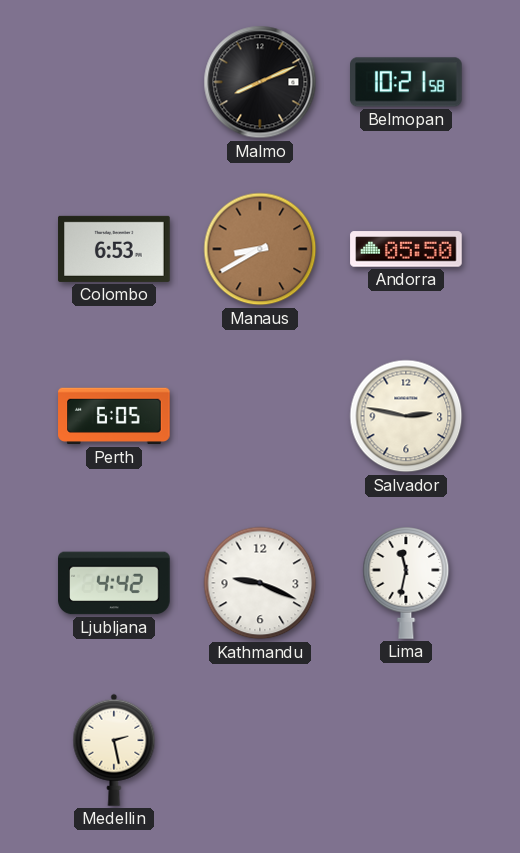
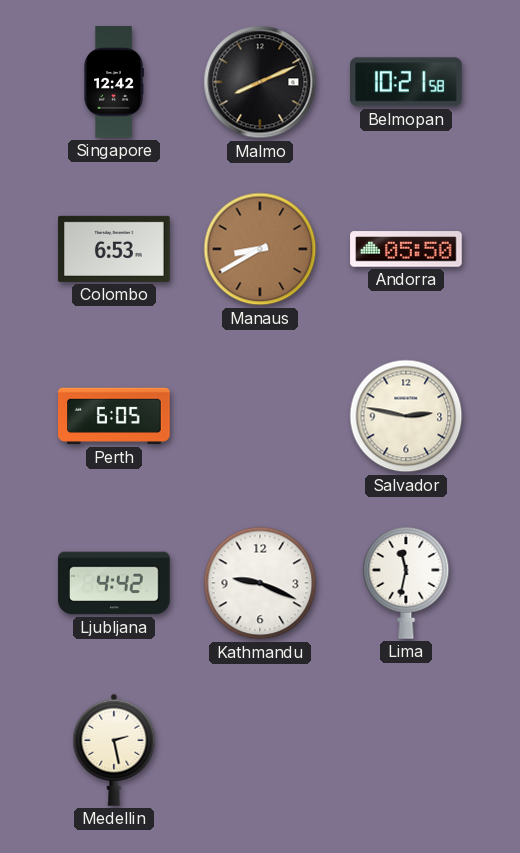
Singapore: none -> 12:42 (114, 82)
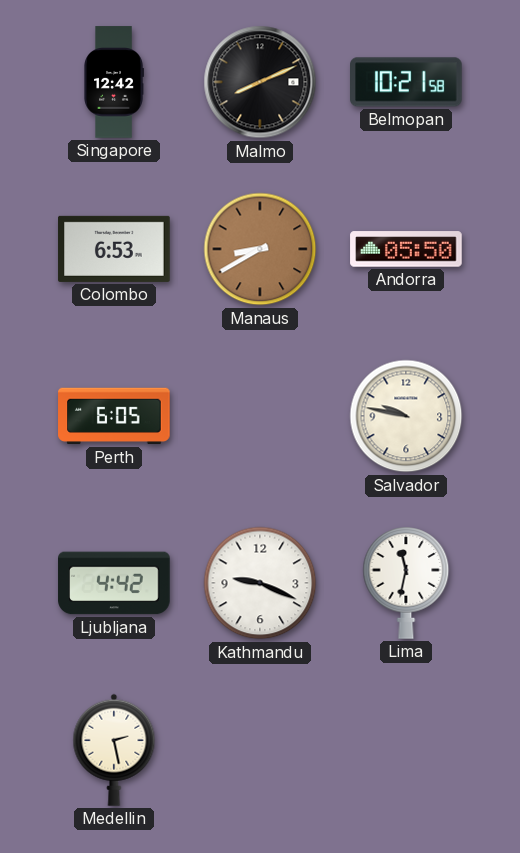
Salvador: 2:47 -> 9:47 (406, 416)
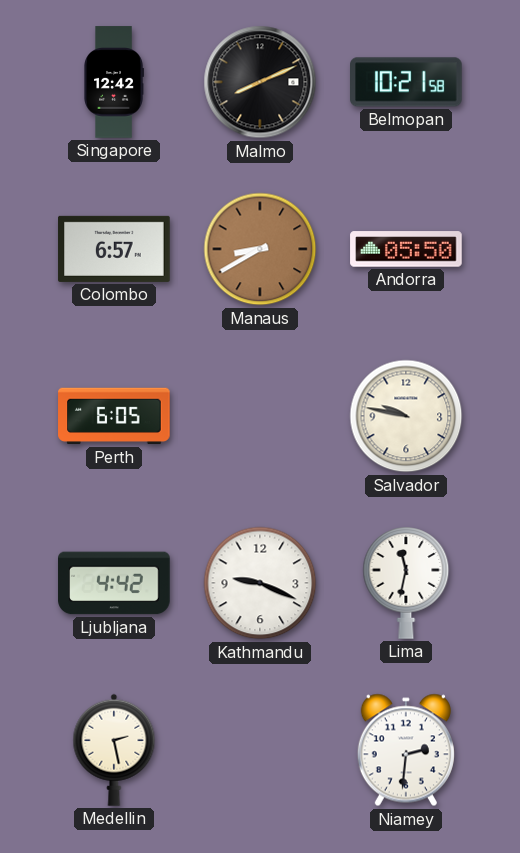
Colombo: 6:53 -> 6:57 (114, 249)
Niamey: none -> 2:31 (406, 750)
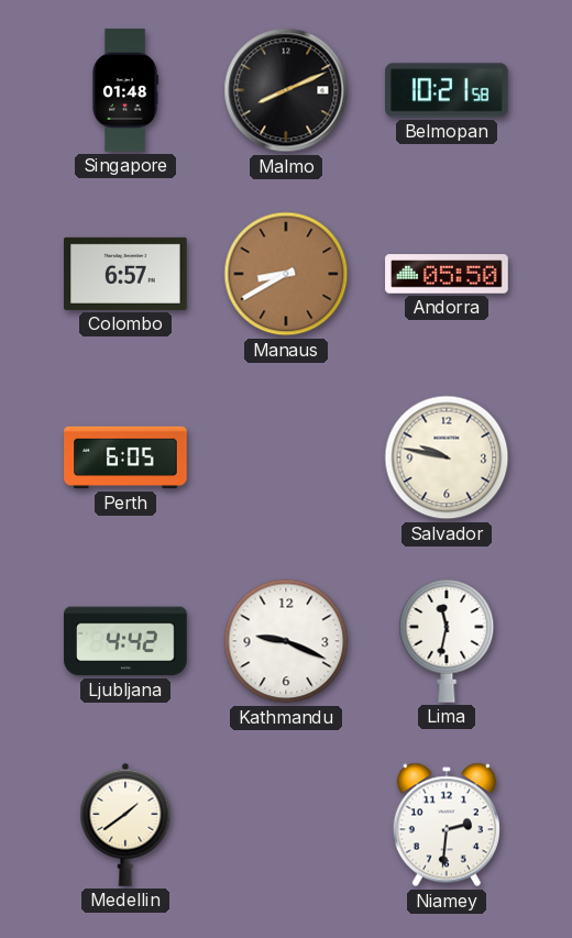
Singapore: 12:42 -> 01:48 (125, 90)
Medellin: 2:28 -> 1:39 (125, 825)
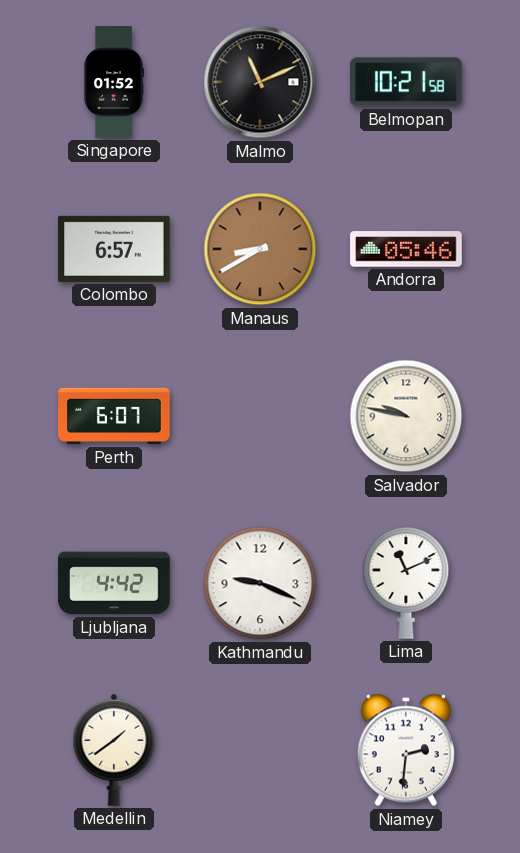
Singapore: 01:48 -> 01:52 (114, 82)
Malmo: 8:11 -> 11:11 (260, 82)
Andorra: 05:50 -> 05:46 (406, 249)
Perth: 6:05 -> 6:07 (114, 416)
Lima: 11:32 -> 11:11 (406, 583)
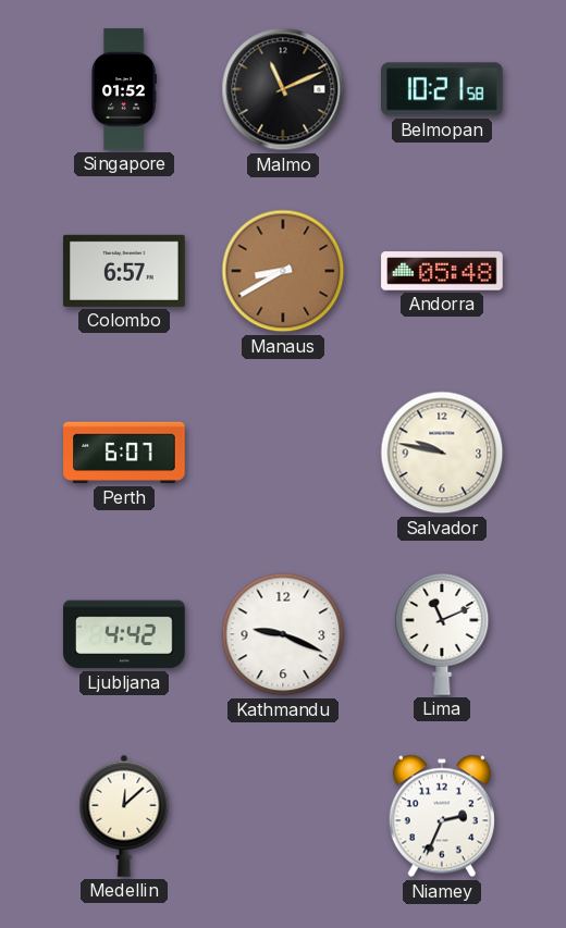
Andorra: 05:46 -> 05:48 (442, 271)
Medellin: 1:39 -> 12:08 (124, 816)
Niamey: 2:31 -> 2:34 (442, 816)
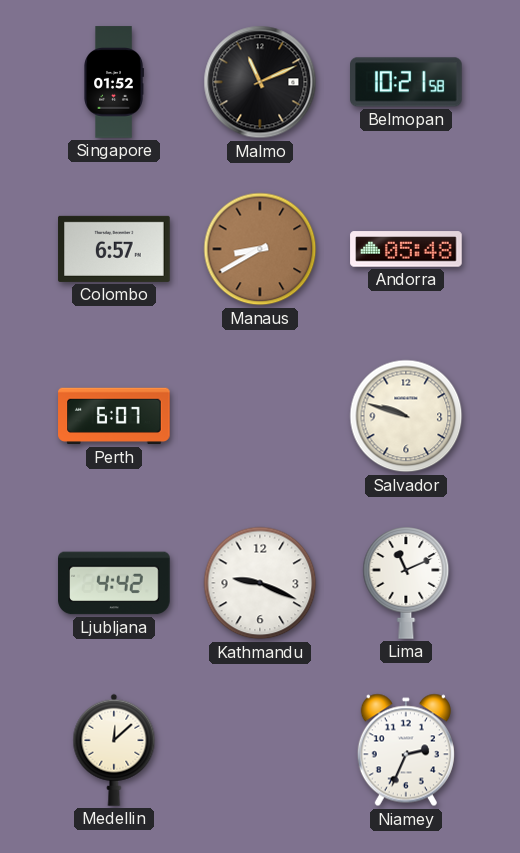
Salvador: 9:47 -> 9:48 (406, 416)
